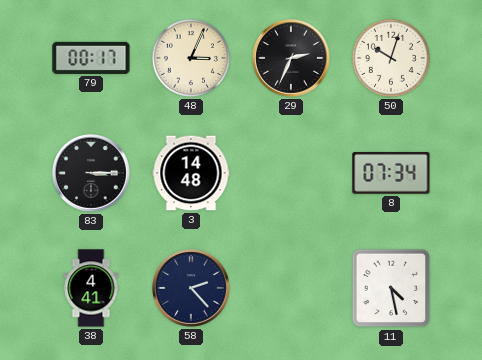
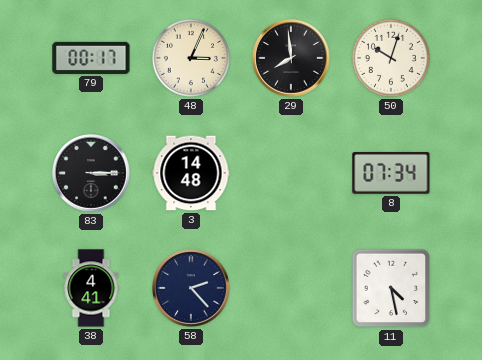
29: 2:34 -> 7:59 (292, 59)
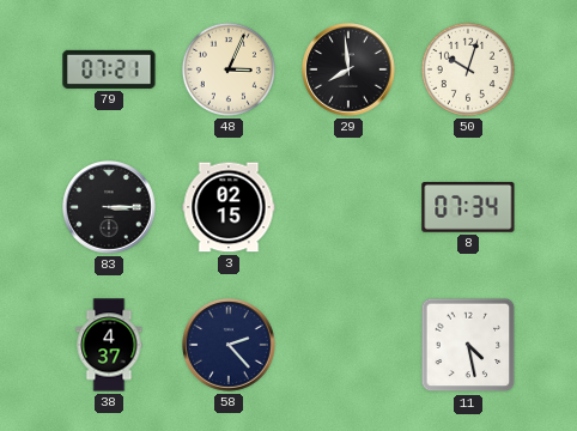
79: 00:17 -> 07:21 (109, 69)
3: 14:48 -> 02:15 (229, 207)
38: 4:41 -> 4:37 (109, 345)
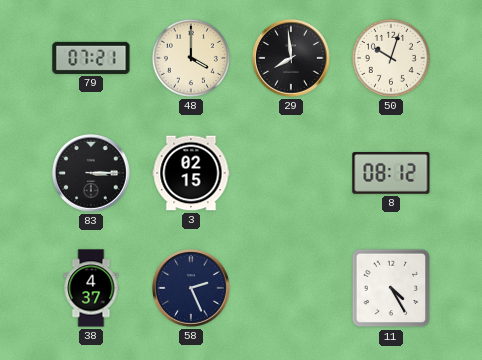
48: 3:04 -> 4:00 (191, 58)
8: 07:34 -> 08:12 (391, 173)
58: 2:23 -> 2:26 (192, 289)
11: 4:28 -> 4:25 (391, 288)
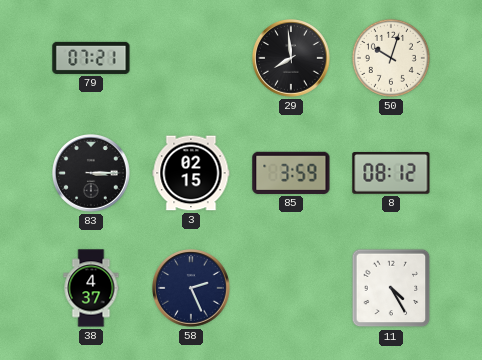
48: 4:00 -> none (191, 58)
85: none -> 3:59 (291, 173)
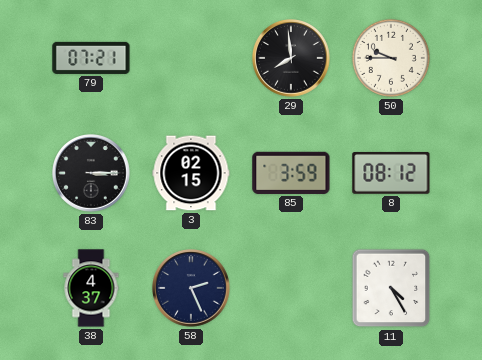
50: 10:03 -> 9:45 (391, 58)
